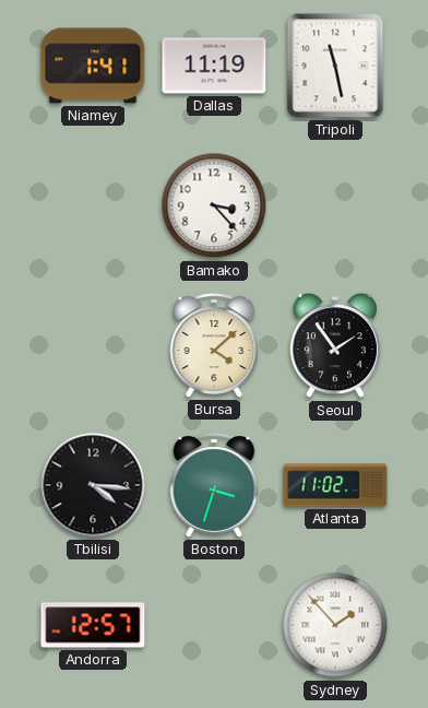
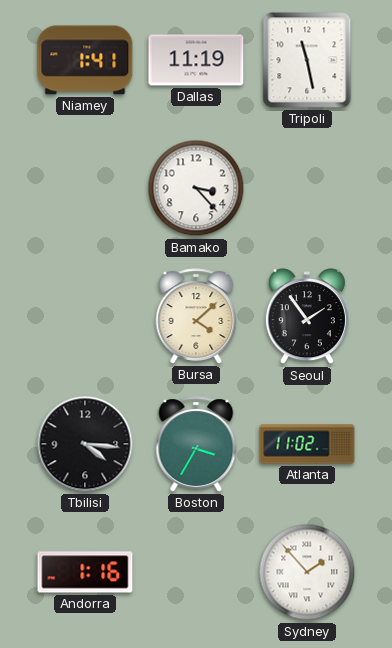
Boston: 3:33 -> 3:35 (196, 444)
Andorra: 12:57 -> 1:16 (85, 572)
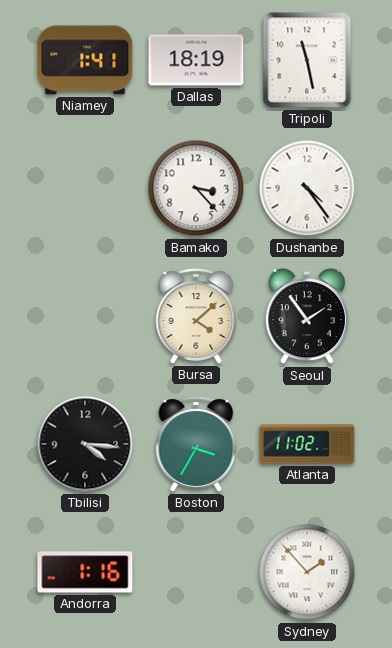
Dallas: 11:19 -> 18:19 (196, 60)
Dushanbe: none -> 4:24 (307, 188)
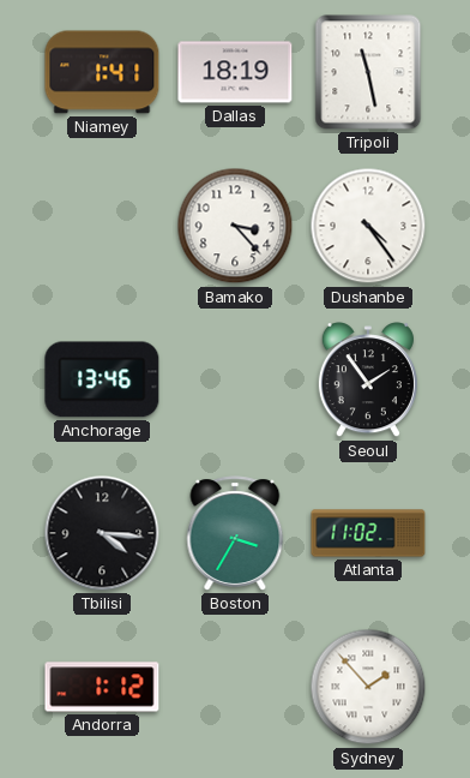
Anchorage: none -> 13:46 (102, 379)
Bursa: 4:08 -> none (196, 316)
Andorra: 1:16 -> 1:12 (102, 687)
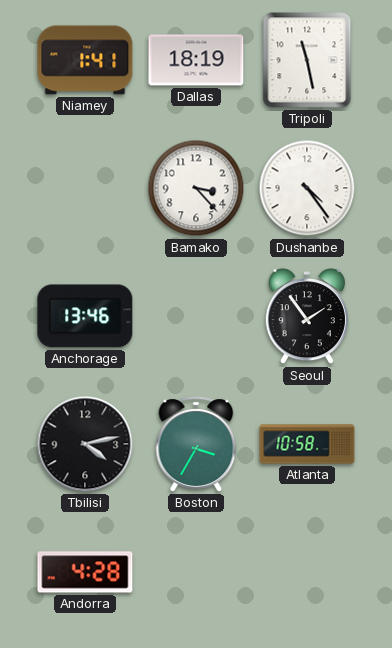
Tbilisi: 4:16 -> 4:13 (85, 444)
Atlanta: 11:02 -> 10:58 (307, 444)
Andorra: 1:12 -> 4:28 (85, 572)
Sydney: 1:53 -> none (368, 687)
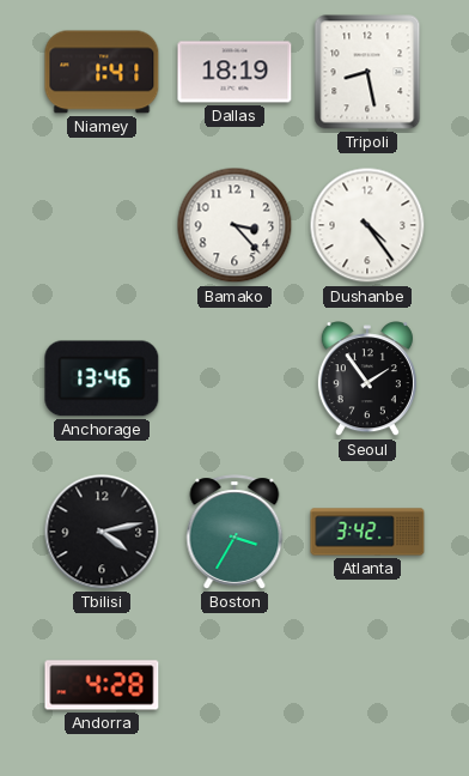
Tripoli: 11:28 -> 8:28 (367, 72)
Atlanta: 10:58 -> 3:42 (367, 532)
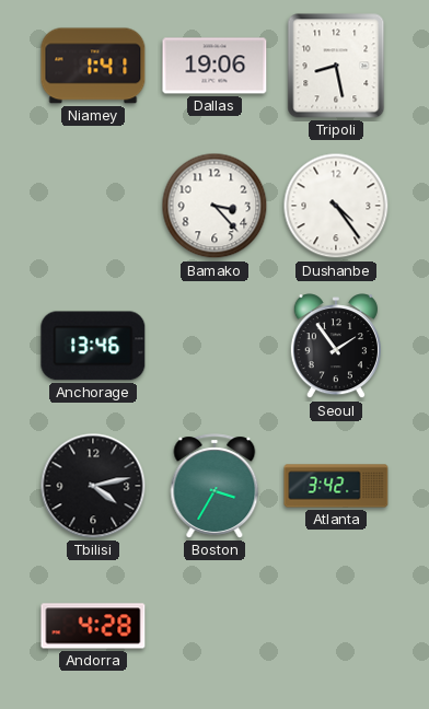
Dallas: 18:19 -> 19:06 (215, 66)
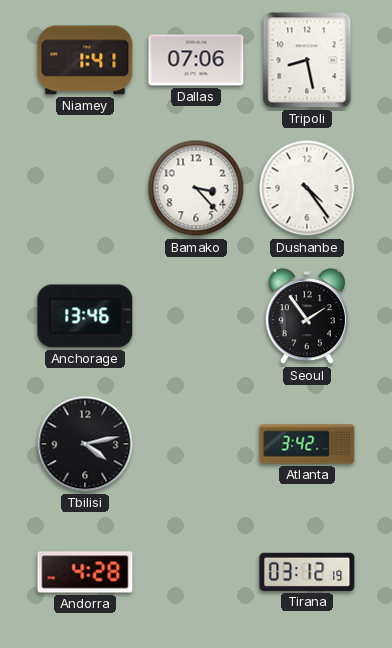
Dallas: 19:06 -> 07:06 (196, 60)
Boston: 3:35 -> none (215, 486)
Tirana: none -> 03:12 (307, 572)
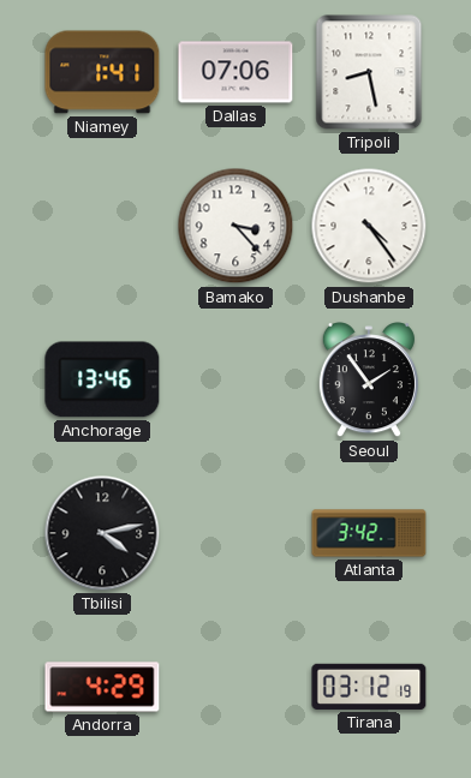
Andorra: 4:28 -> 4:29 (102, 687)
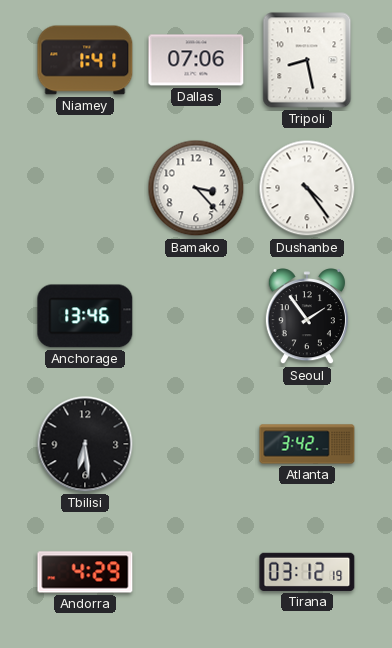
Tbilisi: 4:13 -> 6:29 (85, 444)
